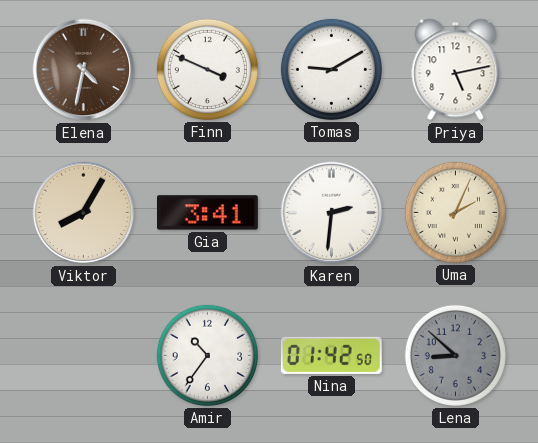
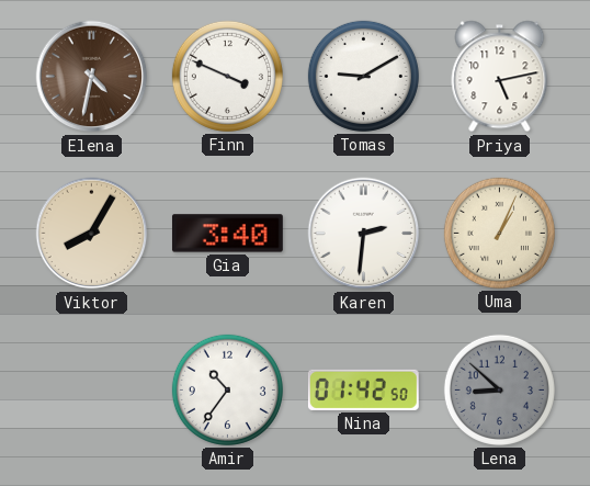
Gia: 3:41 -> 3:40 (227, 234)
Uma: 2:04 -> 1:04 (499, 233)
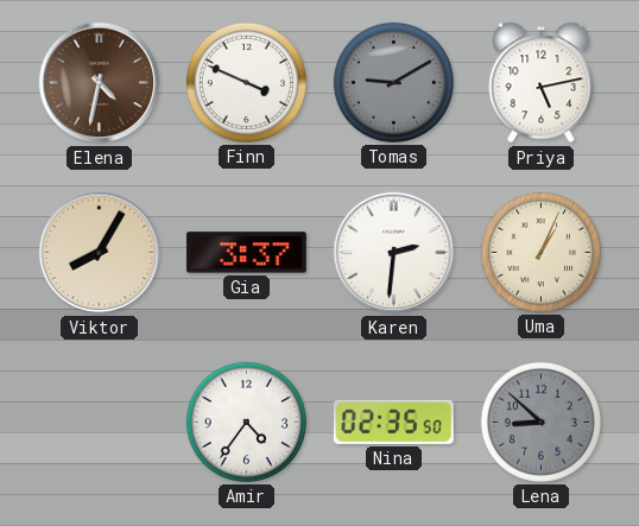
Tomas dial: white -> grey (393, 82)
Gia: 3:40 -> 3:37 (246, 253)
Amir: 10:36 -> 4:36 (246, 422)
Nina: 01:42 -> 02:35 (393, 422)
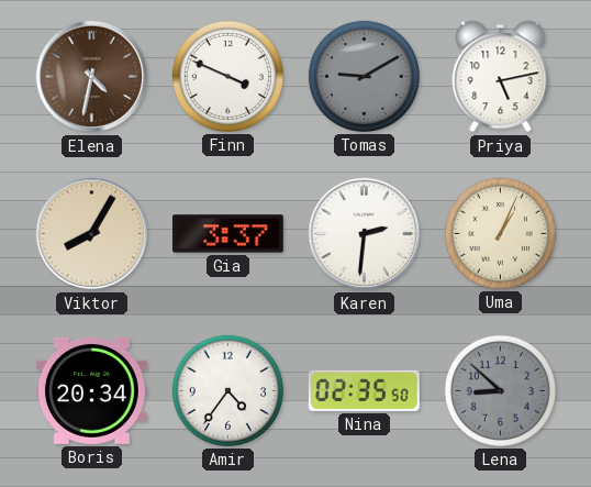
Boris: none -> 20:34 (91, 390)
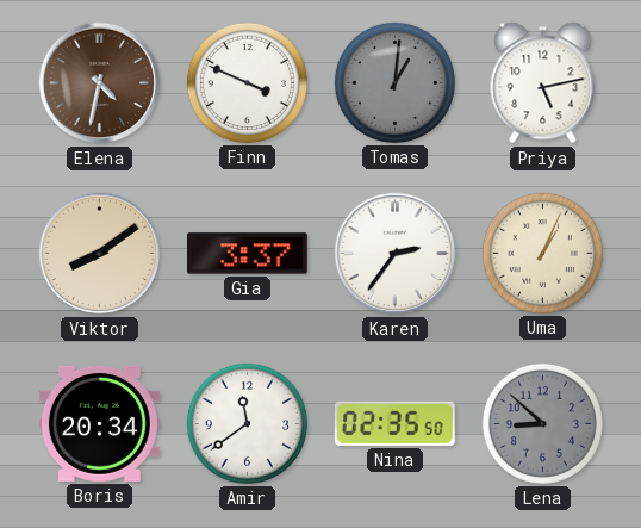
Tomas: 9:10 -> 1:01 (394, 82)
Viktor: 8:05 -> 8:09 (100, 254)
Karen: 2:31 -> 2:36 (396, 254)
Amir: 4:36 -> 11:39 (247, 423)
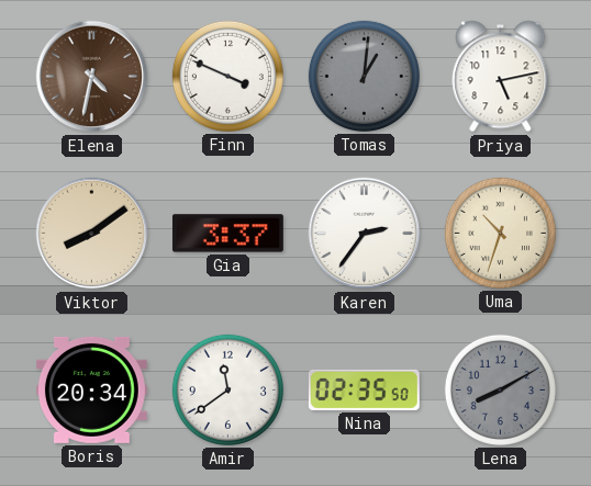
Uma: 1:04 -> 10:33 (500, 233)
Lena: 8:52 -> 8:10 (500, 389)
